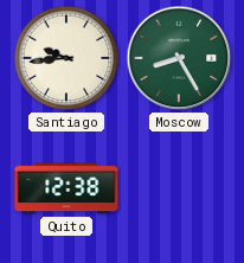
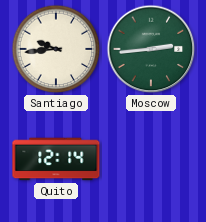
Moscow: 8:25 -> 2:44 (151, 49)
Quito: 12:38 -> 12:14 (56, 159)
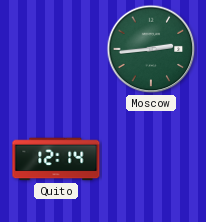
Santiago: 9:44 -> none (56, 49)
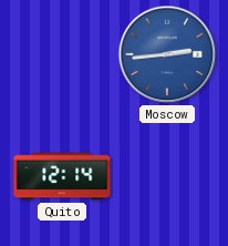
Moscow dial: green -> blue (167, 54)
